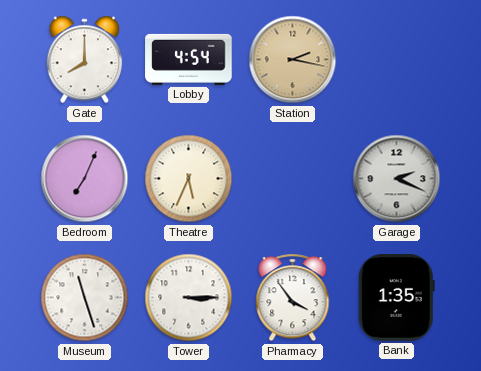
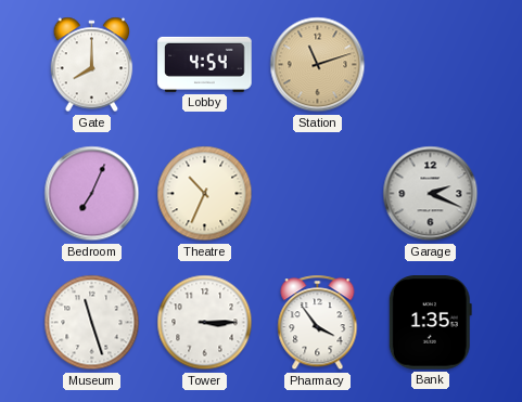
Station: 2:17 -> 11:12 (318, 65)
Theatre: 5:34 -> 10:34 (205, 194)
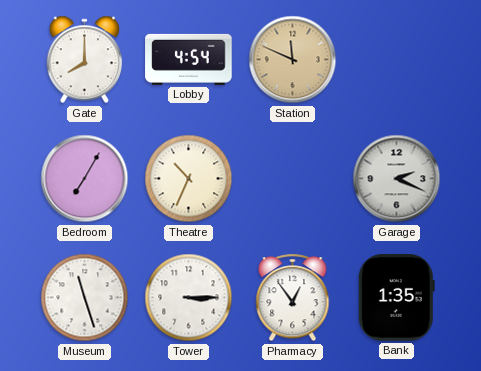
Station: 11:12 -> 11:49 (293, 60)
Bedroom: 7:04 -> 7:05 (85, 179)
Pharmacy: 3:54 -> 12:54 (293, 298)
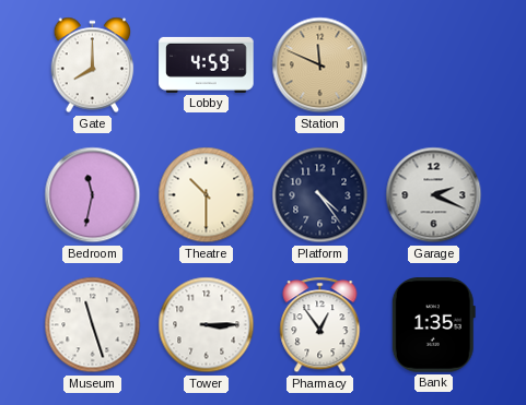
Lobby: 4:54 -> 4:59 (207, 64)
Bedroom: 7:05 -> 11:32 (93, 195)
Theatre: 10:34 -> 10:30 (207, 195)
Platform: none -> 4:24 (320, 195)
